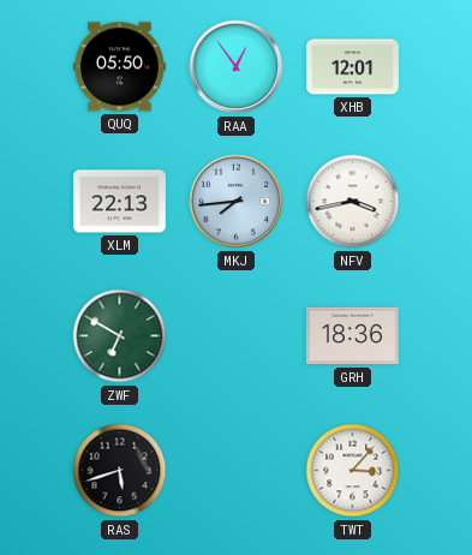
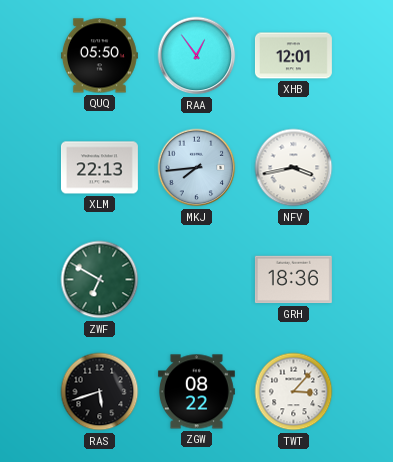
ZGW: none -> 08:22 (196, 392)
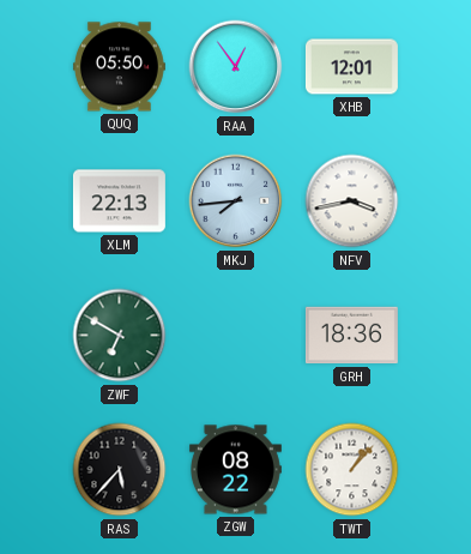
RAS: 5:42 -> 5:37 (120, 470)
TWT: 3:07 -> 1:07 (352, 470)
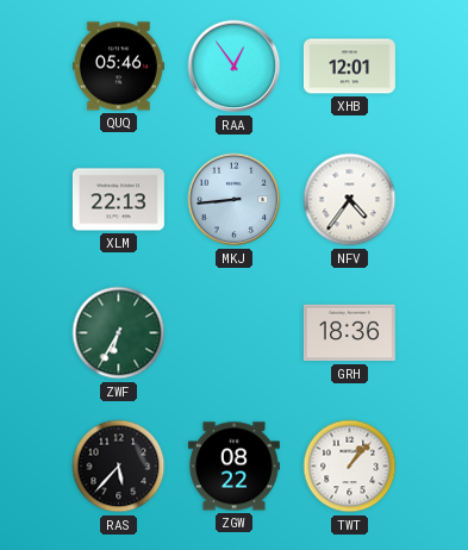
QUQ: 05:50 -> 05:46 (118, 67)
MKJ: 7:44 -> 8:44 (235, 200)
NFV: 3:43 -> 4:36 (350, 200)
ZWF: 6:50 -> 6:35 (119, 333)
